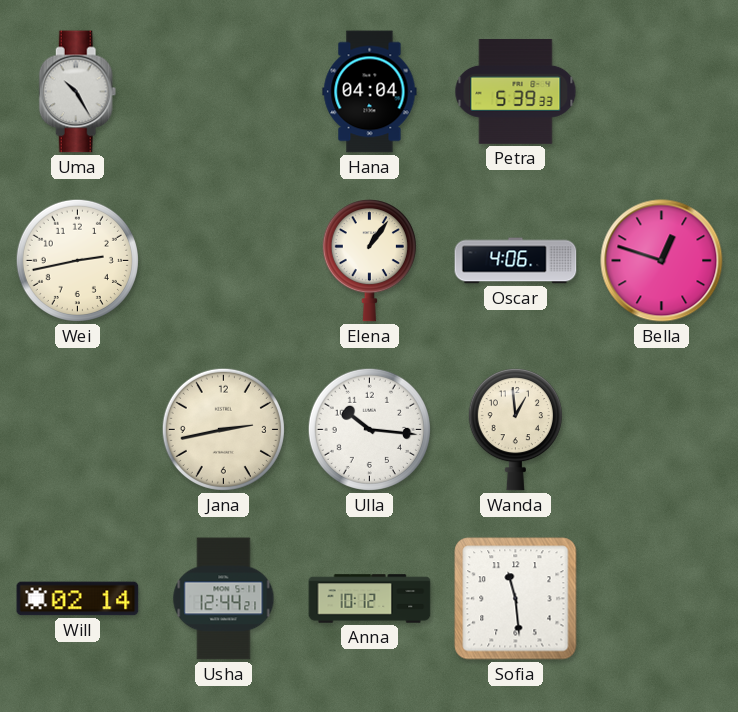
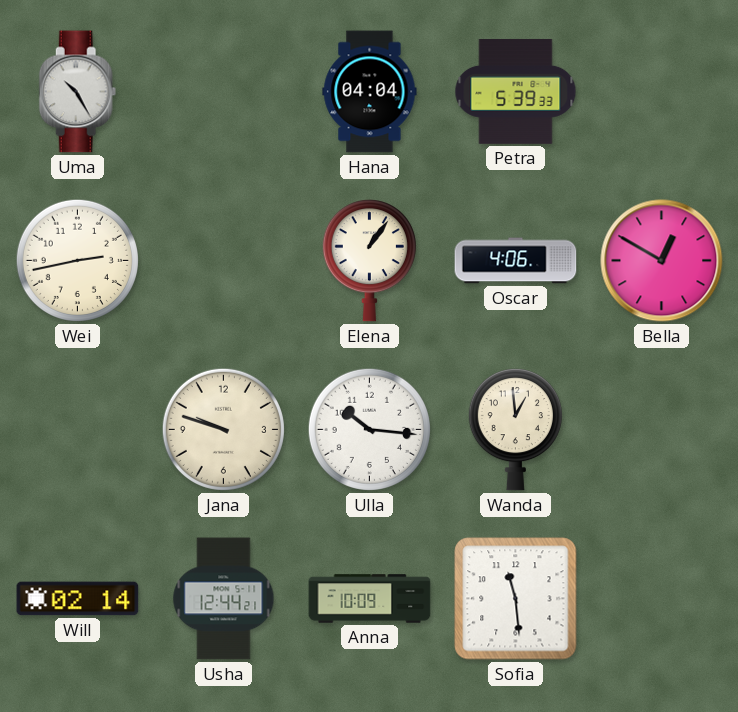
Bella: 12:48 -> 12:50 (662, 261)
Jana: 2:43 -> 9:48 (223, 429)
Anna: 10:12 -> 10:09 (370, 599)
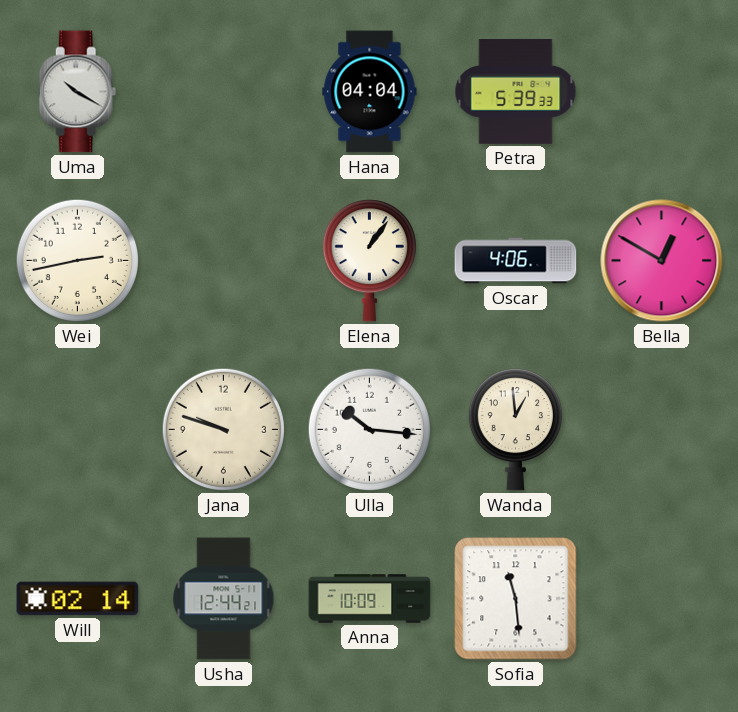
Uma: 10:25 -> 10:20 (78, 92)
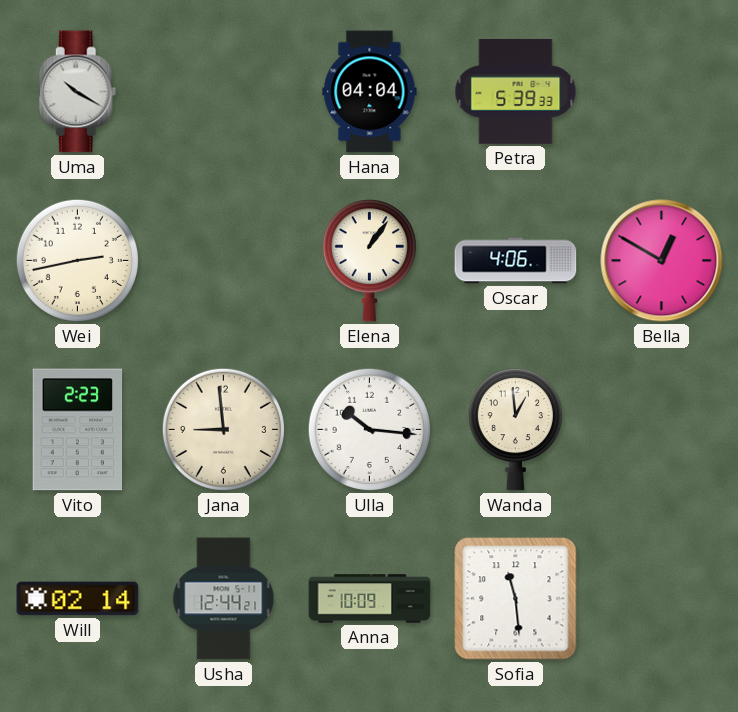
Vito: none -> 2:23 (78, 430)
Jana: 9:48 -> 8:59 (223, 429)
